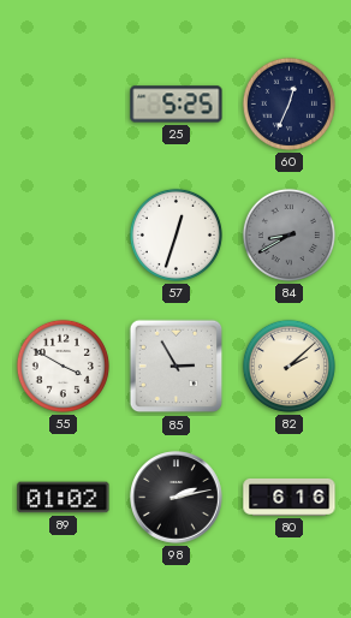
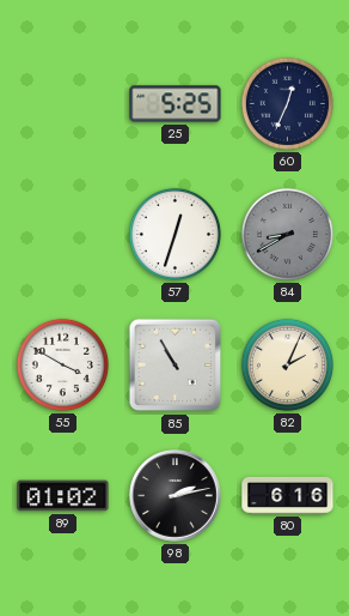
85: 2:55 -> 10:55 (176, 366)
82: 2:08 -> 2:04 (287, 364)
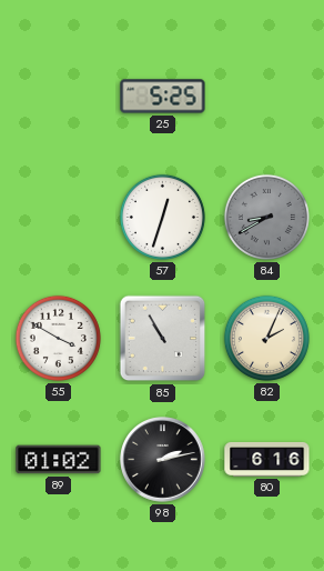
60: 12:34 -> none (287, 103)
